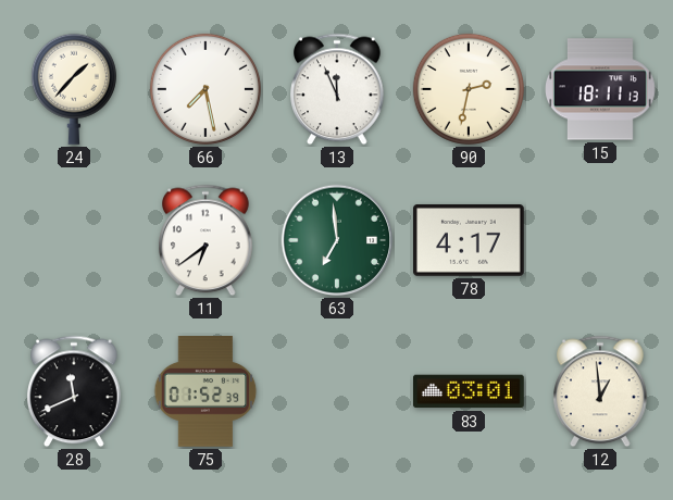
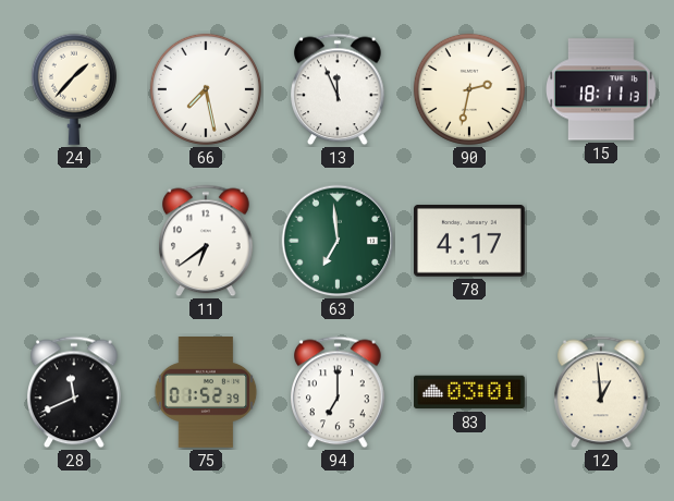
94: none -> 7:00 (339, 392)
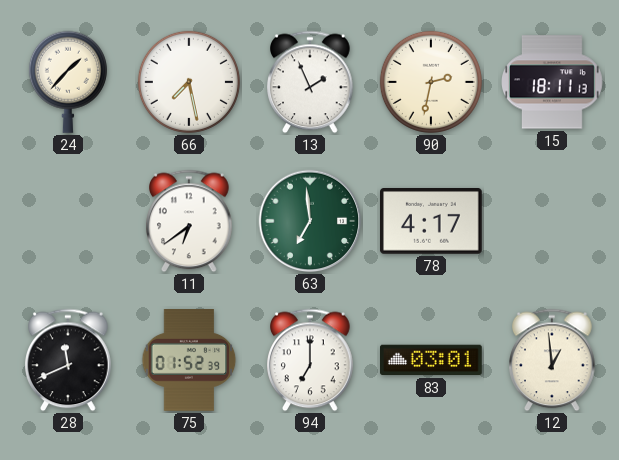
13: 11:56 -> 1:56 (311, 82)
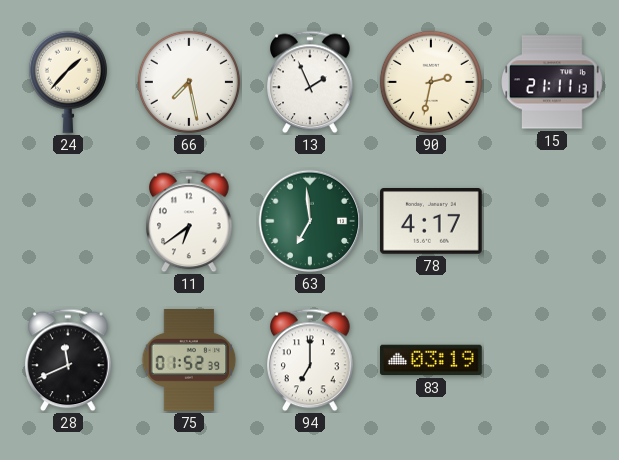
15: 18:11 -> 21:11 (553, 82)
83: 03:01 -> 03:19 (432, 360)
12: 12:59 -> none (553, 360)
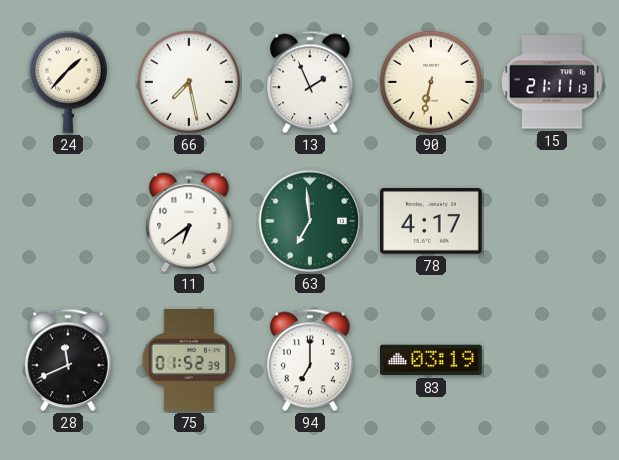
90: 2:32 -> 6:32 (431, 82)
